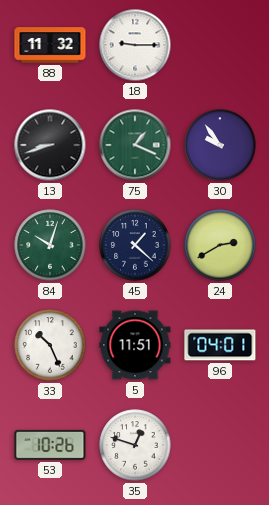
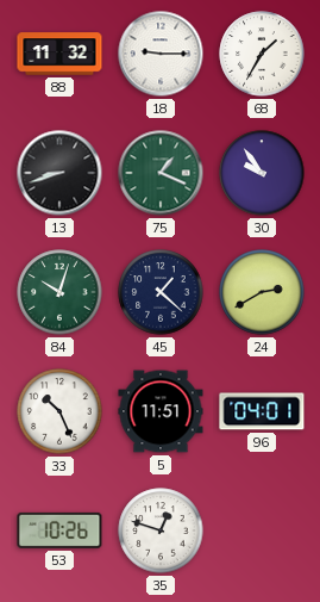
68: none -> 1:35 (262, 54)
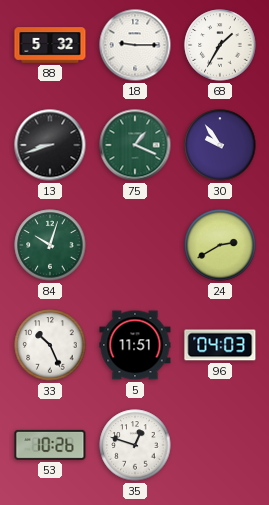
88: 11:32 -> 5:32 (50, 45)
45: 1:22 -> none (161, 292)
96: 04:01 -> 04:03 (220, 345)
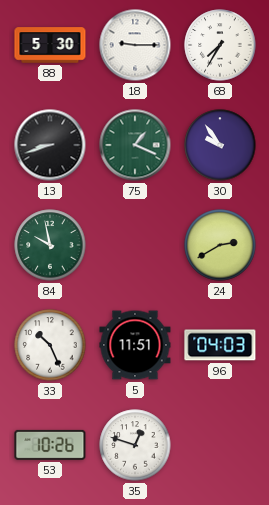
88: 5:32 -> 5:30 (50, 45)
68: 1:35 -> 7:35 (220, 45)
84: 10:03 -> 9:58 (50, 245)
